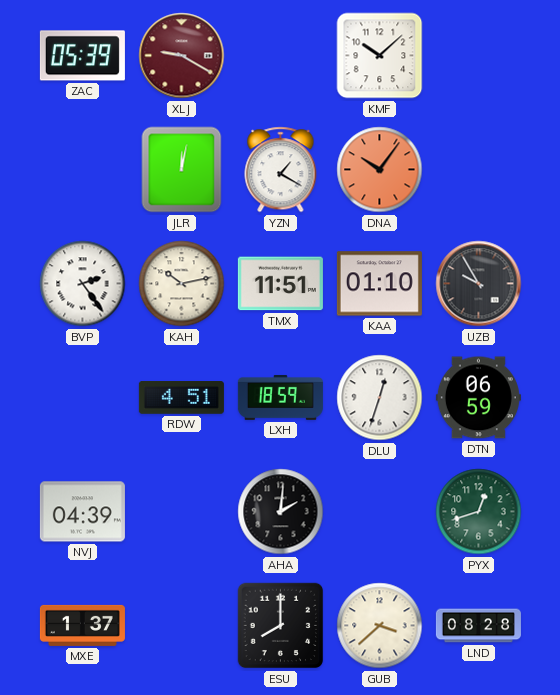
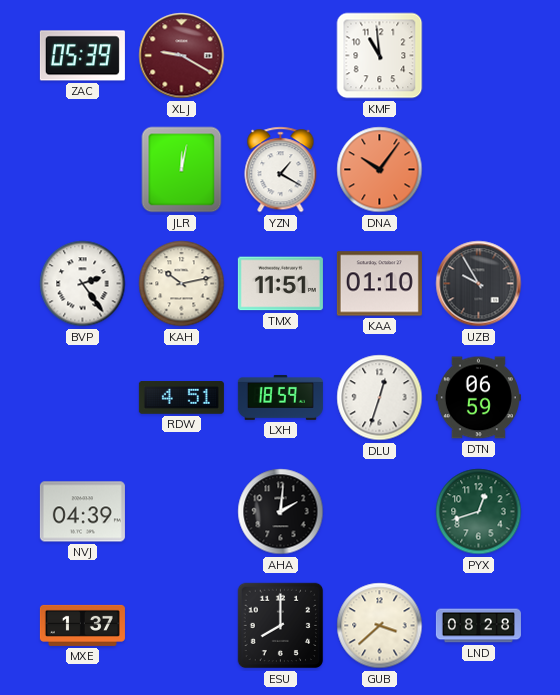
KMF: 10:08 -> 10:59 (380, 56)
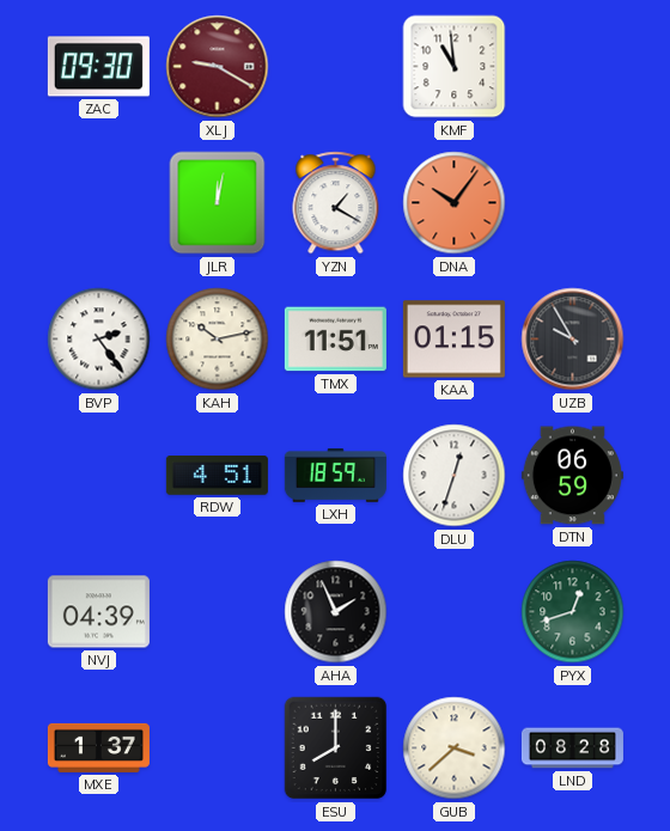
ZAC: 05:39 -> 09:30 (98, 67)
KAA: 01:10 -> 01:15 (453, 340)
AHA: 2:01 -> 1:56 (336, 612)
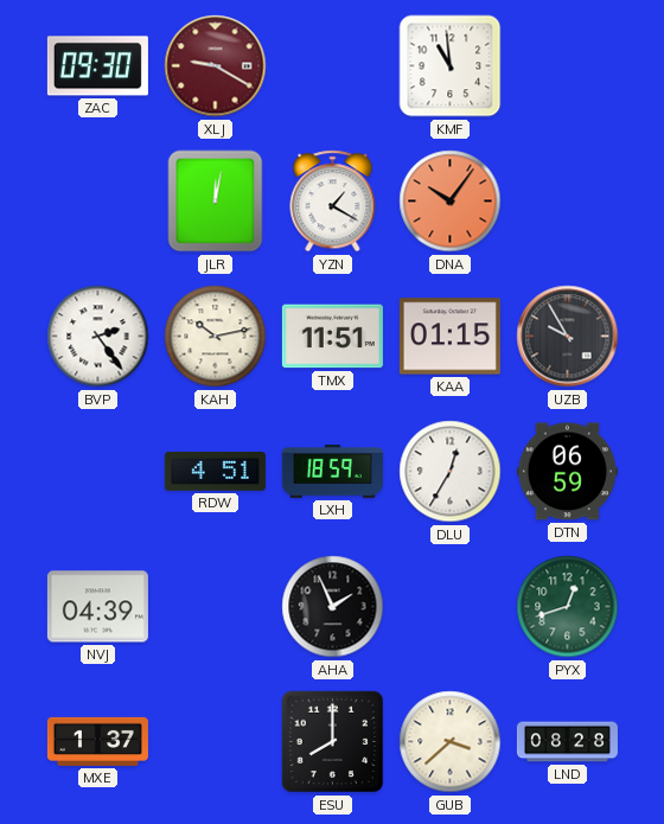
DLU: 12:33 -> 12:35 (451, 472)
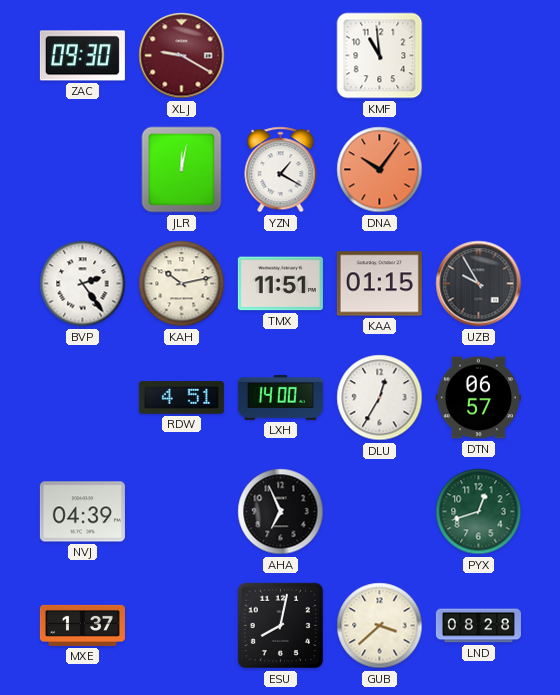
LXH: 18:59 -> 14:00 (280, 397)
DTN: 06:59 -> 06:57 (478, 398)
AHA: 1:56 -> 6:56 (281, 512)
ESU: 8:00 -> 8:02 (281, 626)
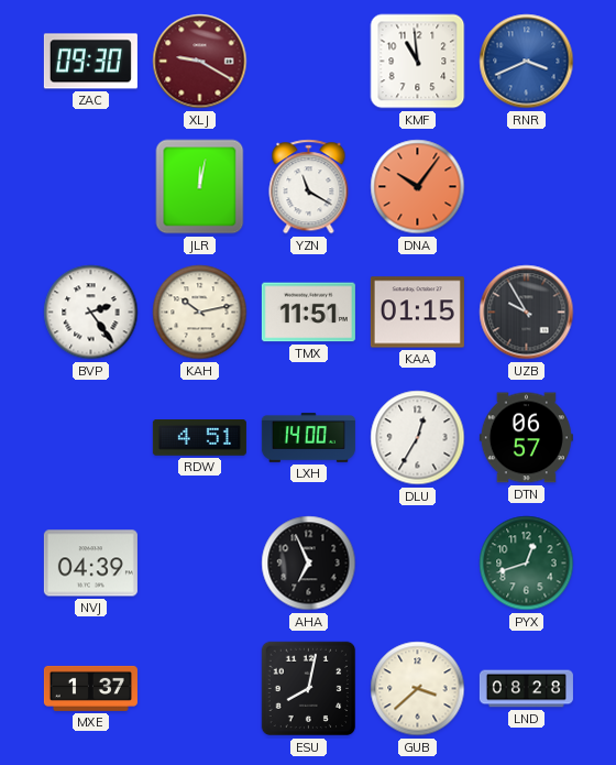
RNR: none -> 3:41 (527, 62)
YZN: 1:20 -> 11:20 (309, 187)
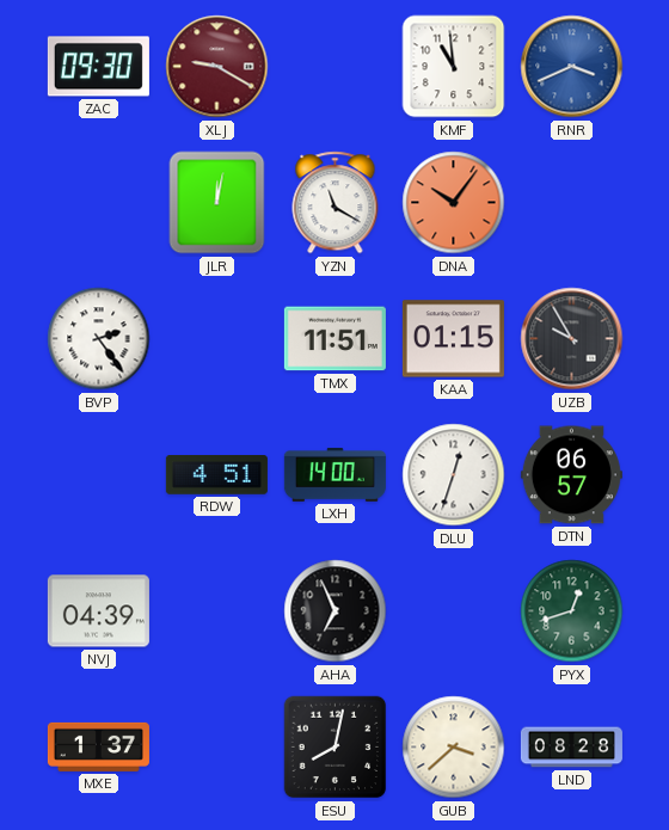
KAH: 10:13 -> none (200, 313)
DLU: 12:35 -> 12:33 (454, 475)
